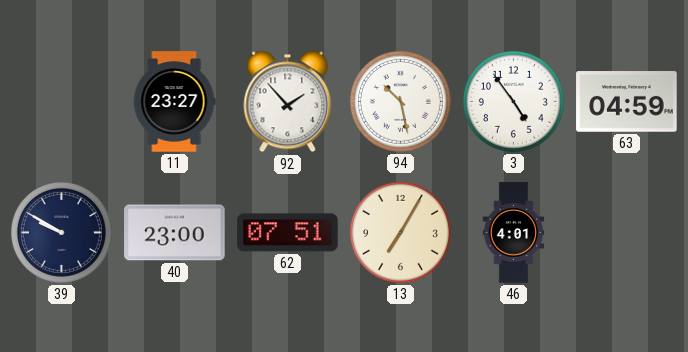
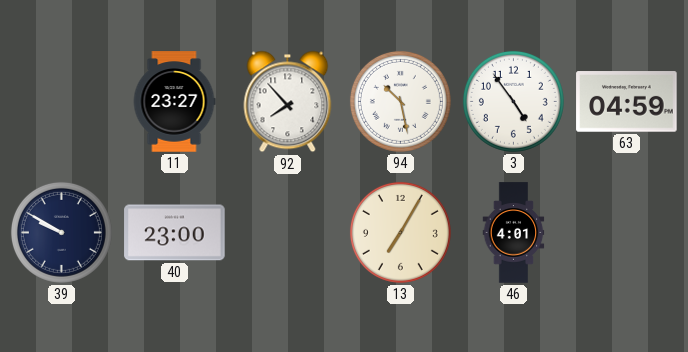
92: 1:53 -> 7:53 (288, 102)
62: 07:51 -> none (288, 233)
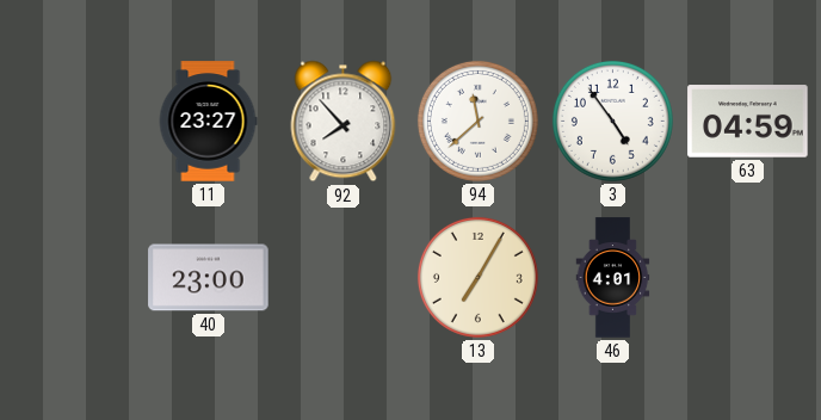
94: 10:28 -> 11:38 (477, 121)
39: 9:50 -> none (61, 232)
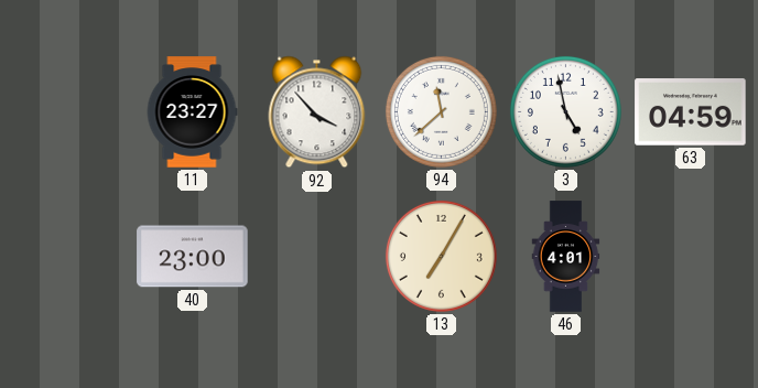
92: 7:53 -> 3:53 (317, 112)
3: 4:54 -> 4:58 (565, 111)
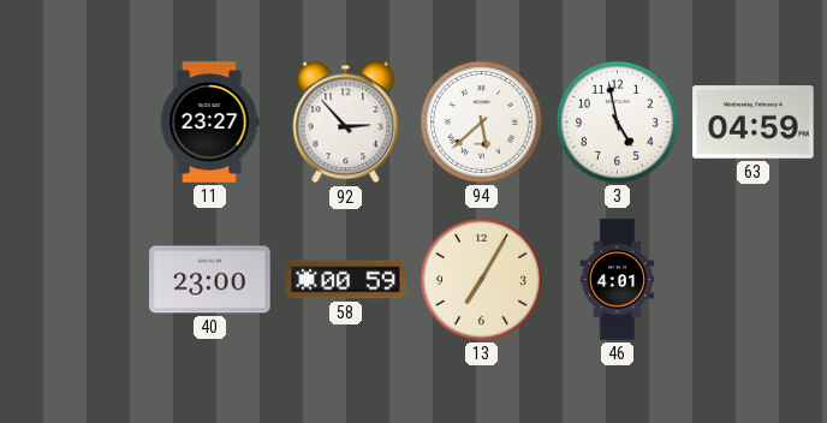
92: 3:53 -> 2:53 (346, 123)
94: 11:38 -> 5:38 (481, 121)
58: none -> 00:59 (346, 280)
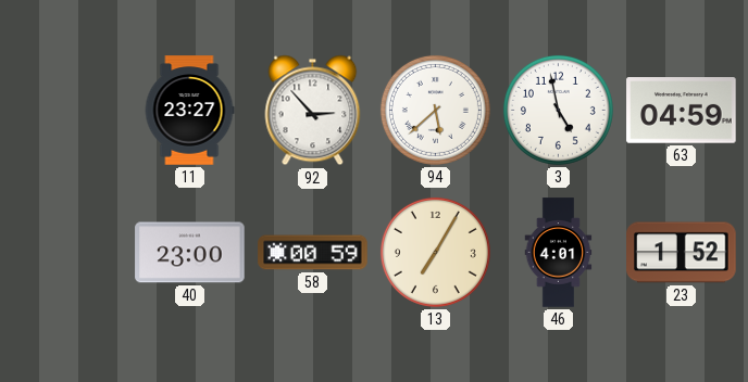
23: none -> 1:52 (682, 253)
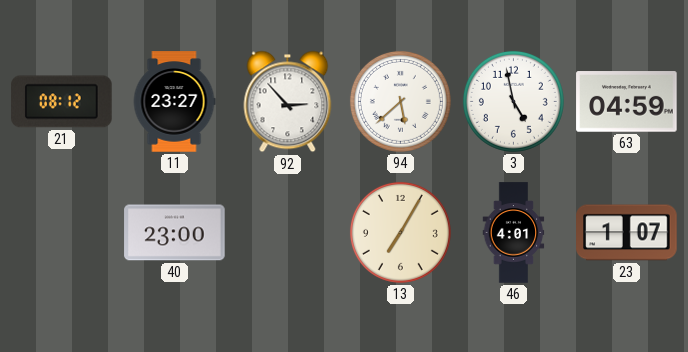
21: none -> 08:12 (62, 102)
58: 00:59 -> none (313, 253)
23: 1:52 -> 1:07 (627, 233)
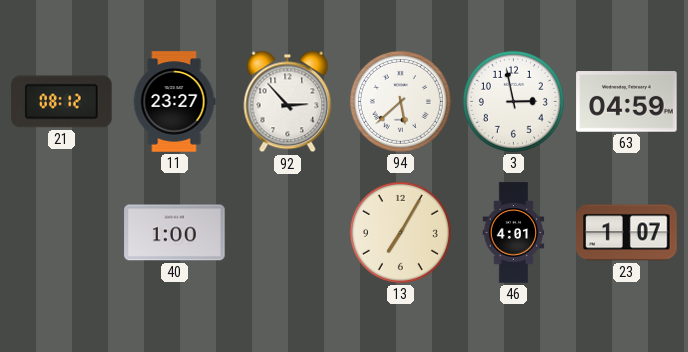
3: 4:58 -> 2:58 (513, 101)
40: 23:00 -> 1:00 (175, 233)
